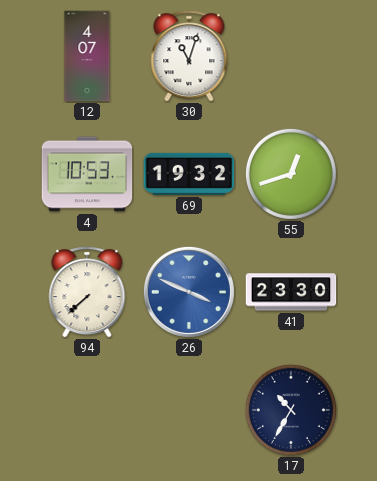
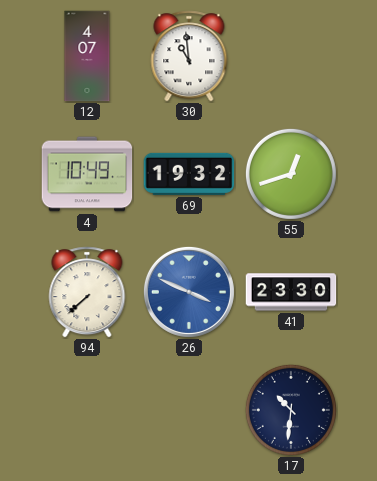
30: 11:03 -> 10:59 (189, 56)
4: 10:53 -> 10:49 (87, 174)
17: 10:35 -> 10:31 (291, 410)
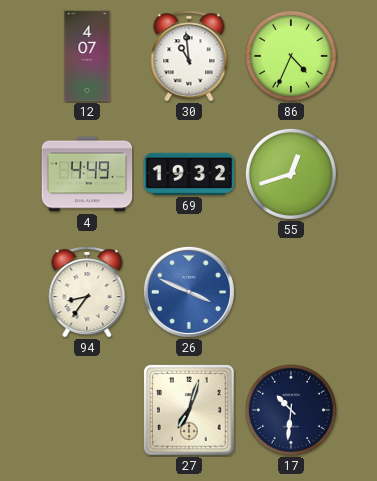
86: none -> 4:34 (291, 56)
4: 10:49 -> 4:49 (87, 174)
94: 7:38 -> 8:36 (87, 292)
41: 23:30 -> none (291, 292)
27: none -> 7:03 (190, 411)
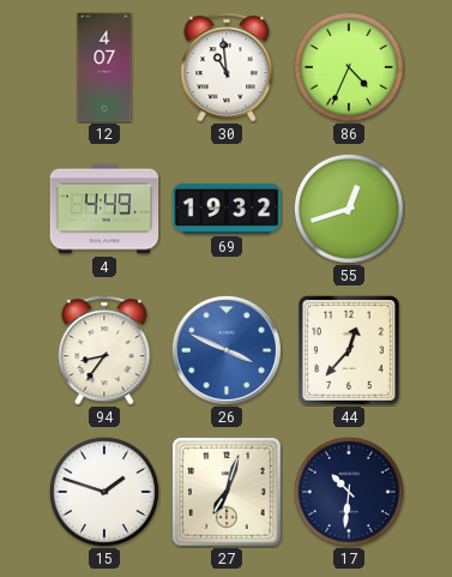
44: none -> 12:37 (350, 351)
15: none -> 1:48 (104, 492)
